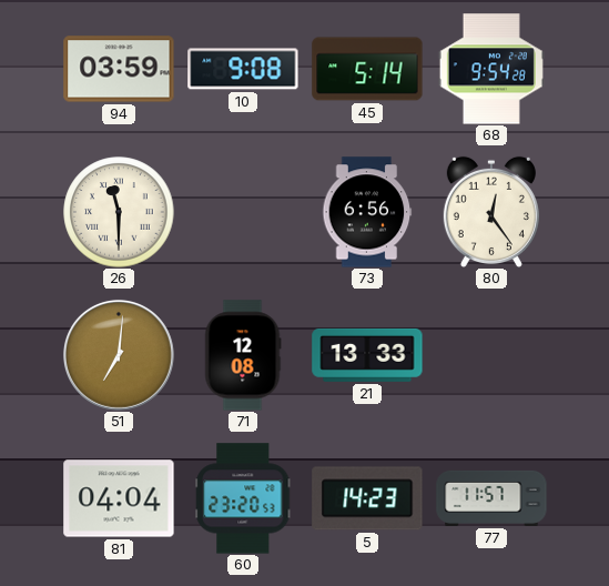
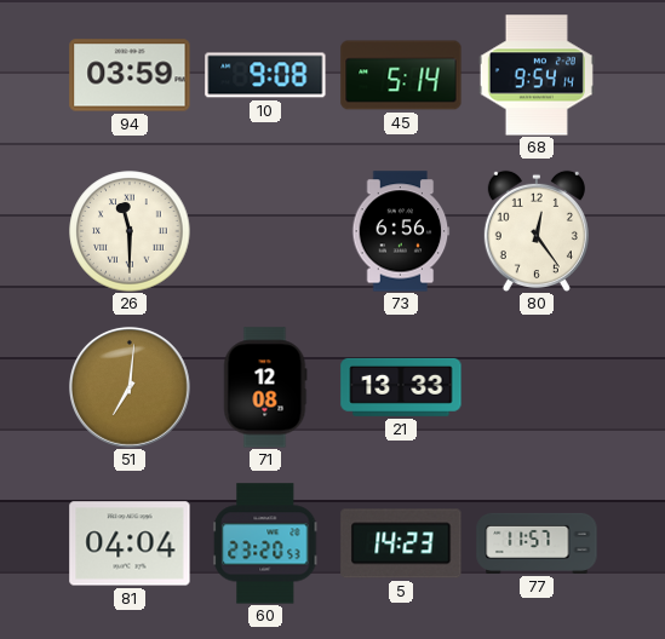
68: 9:54:28 -> 9:54:14 (537, 75)
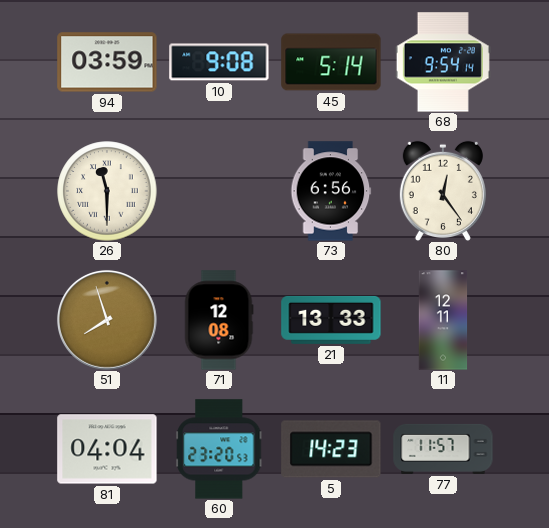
51: 7:01 -> 7:57 (107, 320)
11: none -> 12:11 (443, 320)
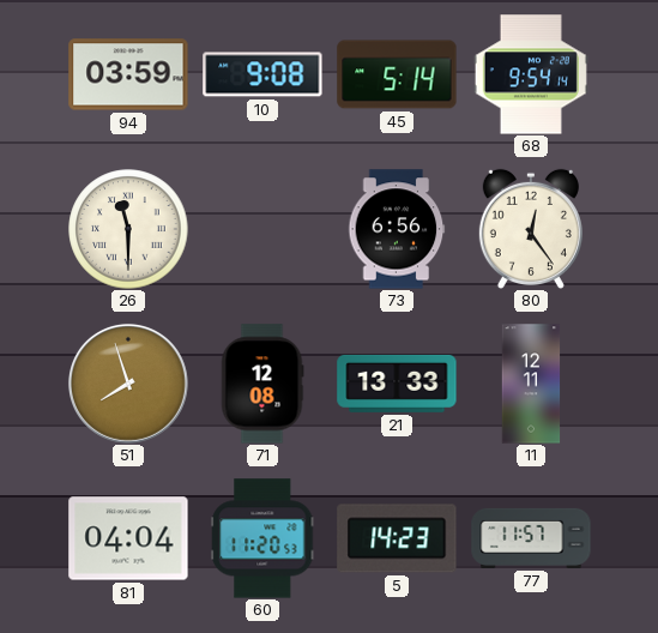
60: 23:20 -> 11:20 (262, 538)
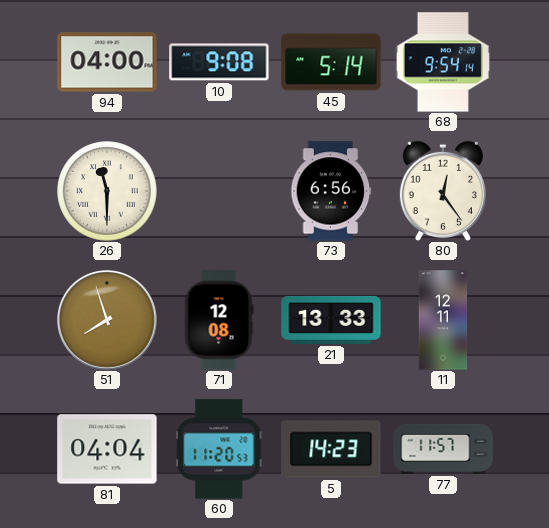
94: 03:59 -> 04:00 (107, 62)
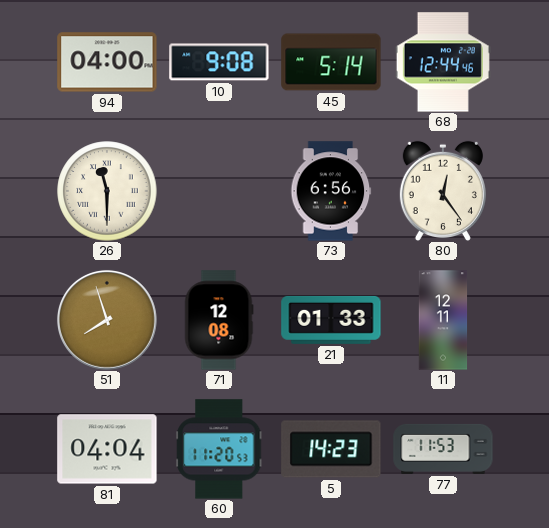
68: 9:54 -> 12:44 (443, 62)
21: 13:33 -> 01:33 (331, 320)
77: 11:57 -> 11:53 (443, 449)
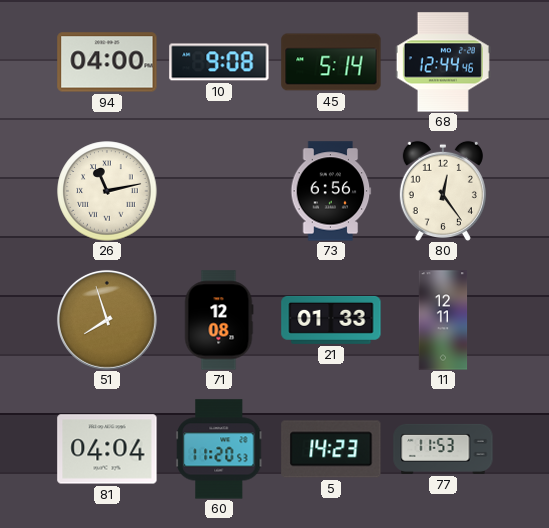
26: 11:30 -> 11:13 (107, 191)
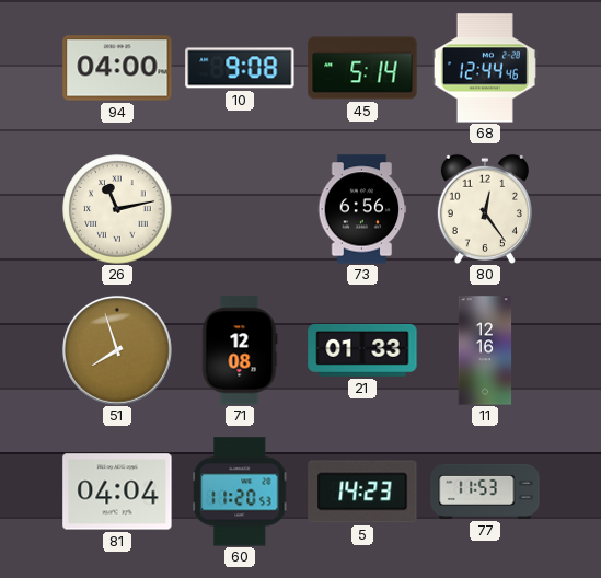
11: 12:11 -> 12:16 (485, 350)
